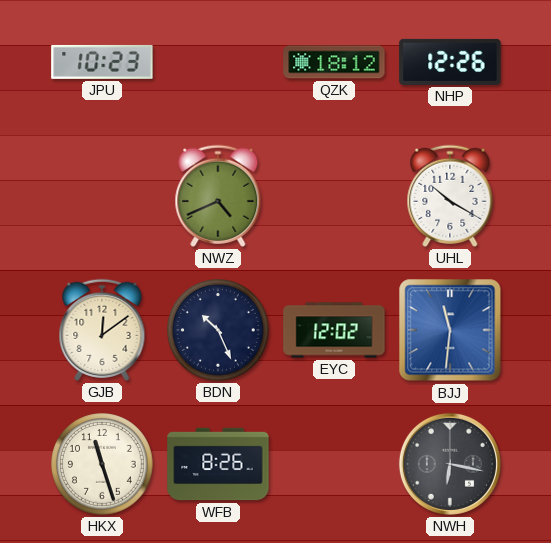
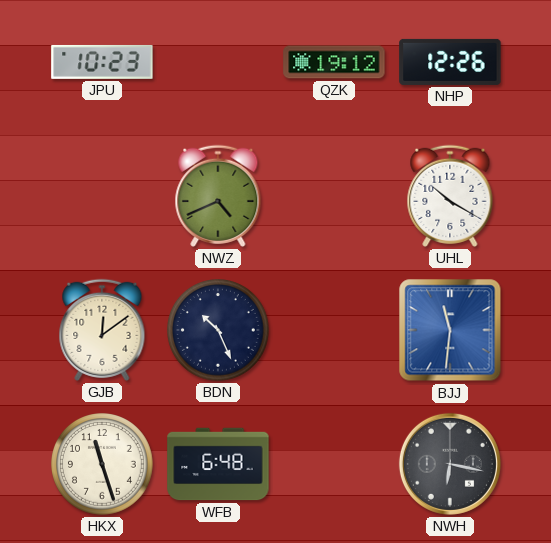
QZK: 18:12 -> 19:12 (334, 62)
EYC: 12:02 -> none (334, 330)
WFB: 8:26 -> 6:48 (218, 464)
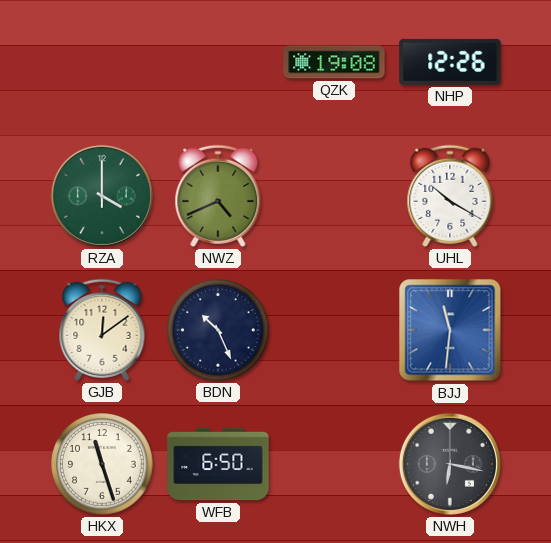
JPU: 10:23 -> none (102, 62)
QZK: 19:12 -> 19:08 (334, 62)
RZA: none -> 4:00 (102, 196)
WFB: 6:48 -> 6:50 (218, 464)
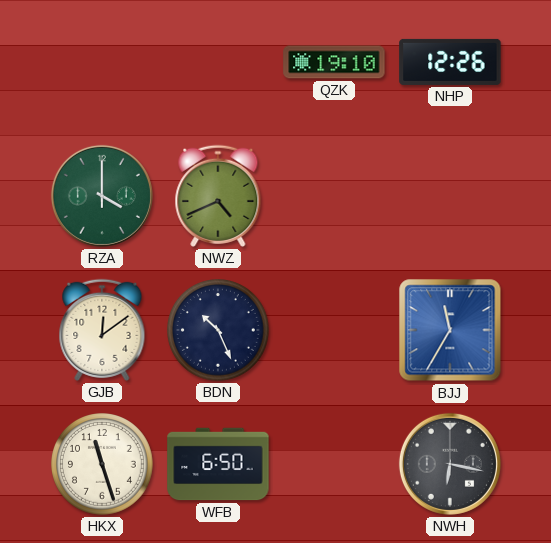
QZK: 19:08 -> 19:10 (334, 62)
UHL: 10:20 -> none (450, 196)
BJJ: 11:31 -> 11:35 (450, 330)
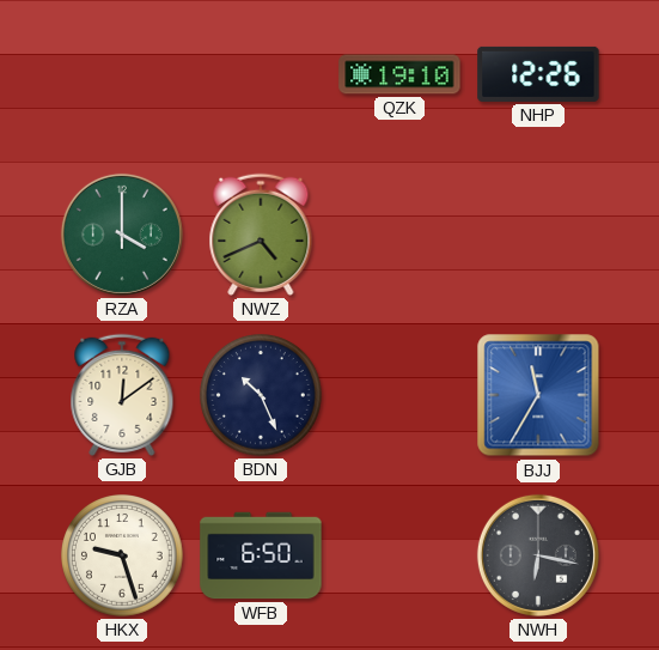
HKX: 11:27 -> 9:27 (123, 557)
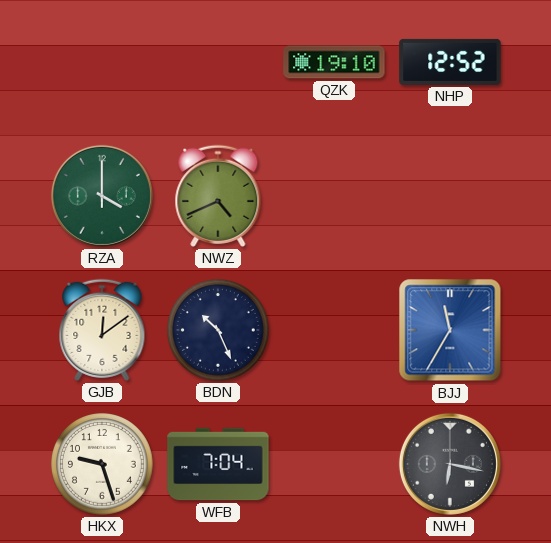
NHP: 12:26 -> 12:52 (450, 62)
WFB: 6:50 -> 7:04 (218, 464)
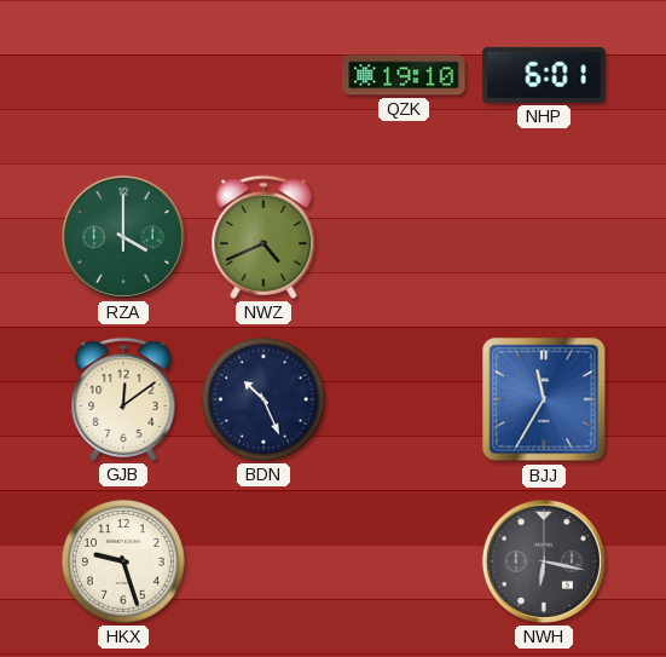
NHP: 12:52 -> 6:01 (544, 75)
WFB: 7:04 -> none (218, 464)
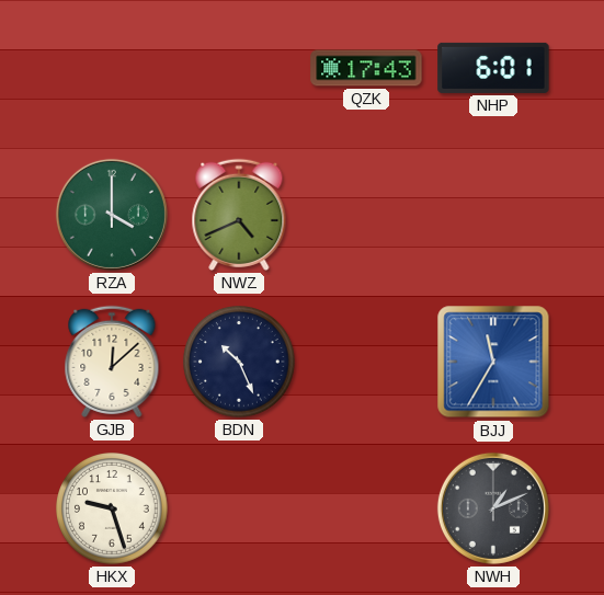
QZK: 19:10 -> 17:43 (366, 68)
GJB: 12:09 -> 12:08 (112, 362)
NWH: 6:17 -> 1:11 (493, 508)
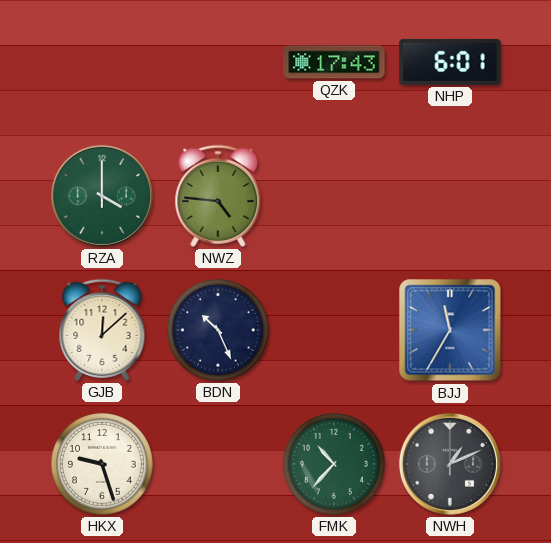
NWZ: 4:41 -> 4:46 (218, 196)
FMK: none -> 10:37 (335, 465)
